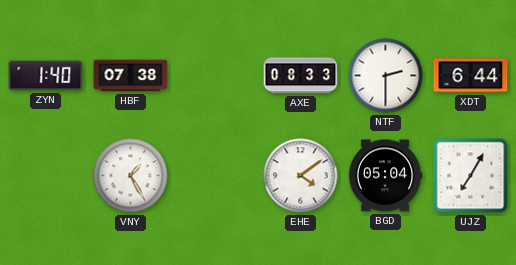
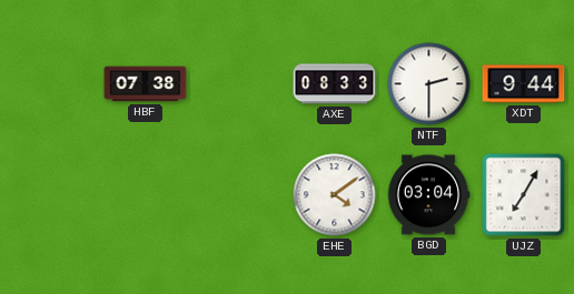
ZYN: 1:40 -> none (46, 76)
XDT: 6:44 -> 9:44 (524, 84)
VNY: 1:25 -> none (131, 176)
BGD: 05:04 -> 03:04 (428, 195)
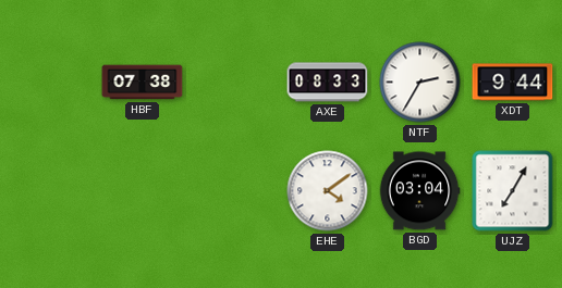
NTF: 2:30 -> 2:35 (420, 83)
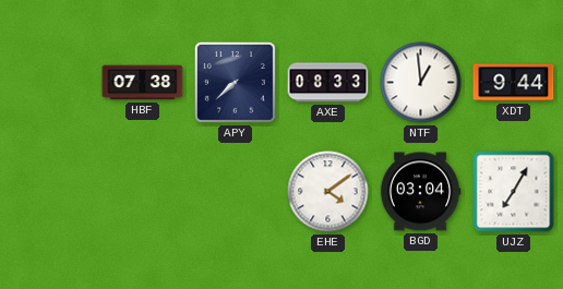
APY: none -> 7:38 (235, 82)
NTF: 2:35 -> 12:59 (421, 83)
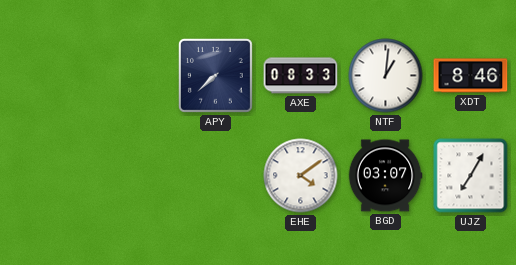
HBF: 07:38 -> none (143, 83)
NTF: 12:59 -> 1:01 (386, 76)
XDT: 9:44 -> 8:46 (471, 76)
BGD: 03:04 -> 03:07 (385, 176)
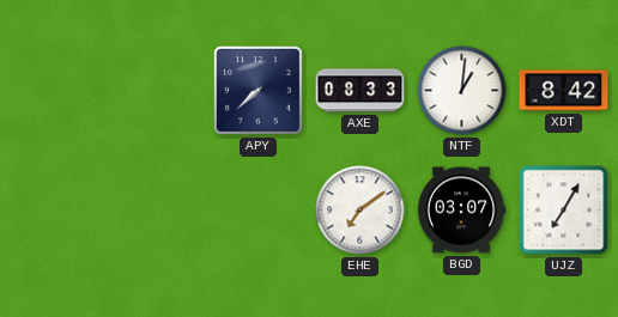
XDT: 8:46 -> 8:42 (564, 91)
EHE: 4:09 -> 7:09 (360, 211)
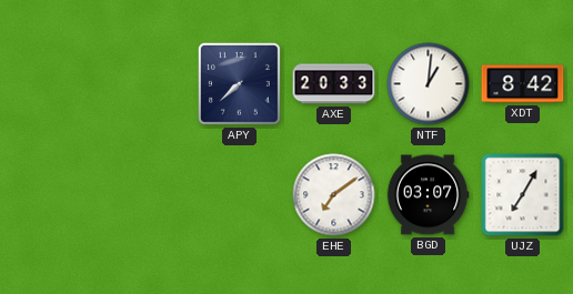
AXE: 08:33 -> 20:33 (334, 84)
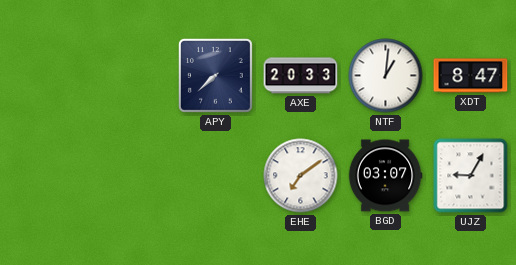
XDT: 8:42 -> 8:47 (471, 76)
UJZ: 7:05 -> 9:05 (471, 176)
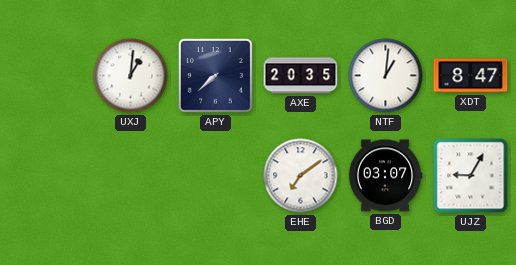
UXJ: none -> 1:01 (131, 76)
AXE: 20:33 -> 20:35 (301, 76)
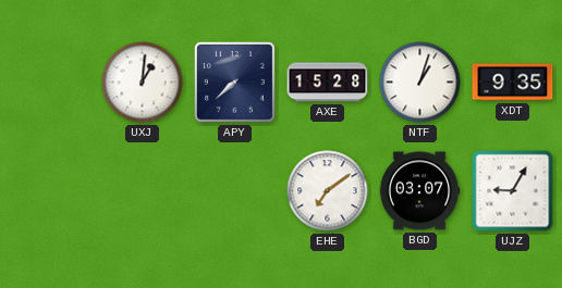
AXE: 20:35 -> 15:28 (328, 83)
NTF: 1:01 -> 1:03 (420, 83)
XDT: 8:47 -> 9:35 (513, 83)
